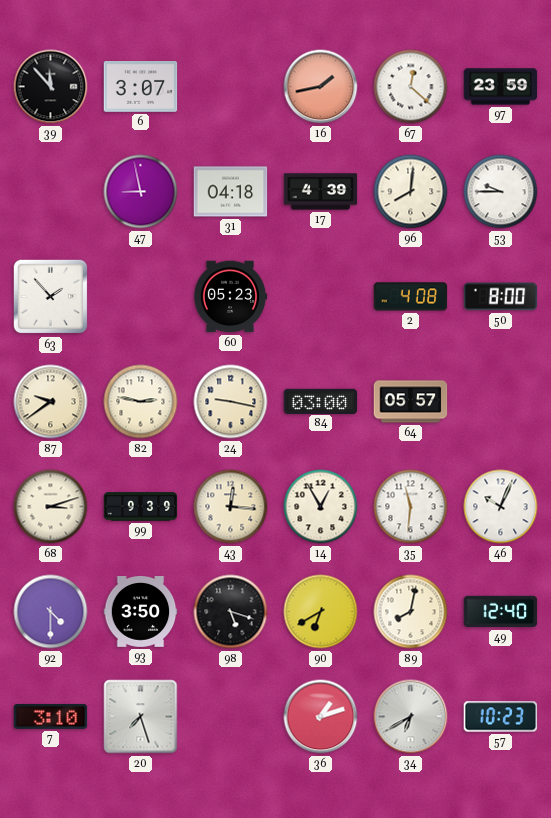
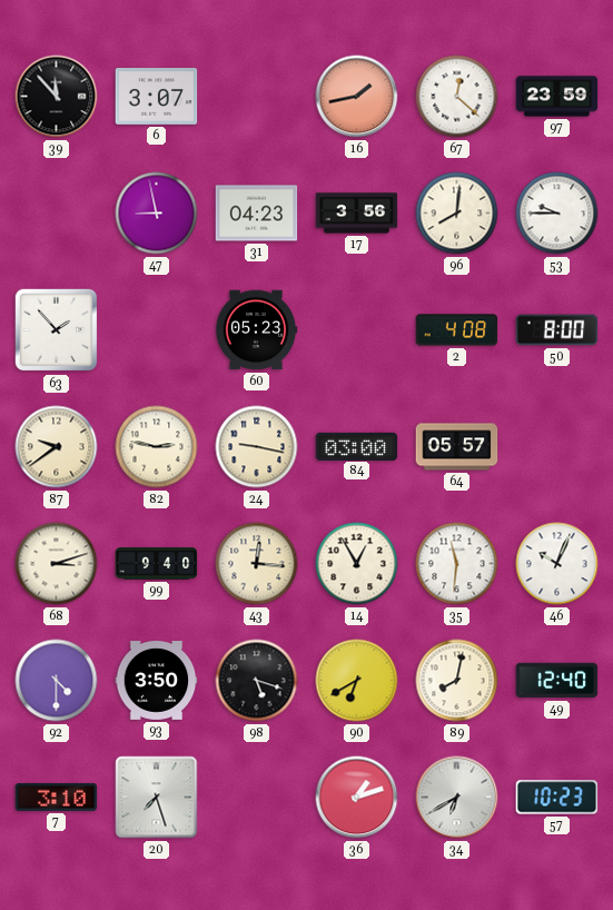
31: 04:18 -> 04:23 (257, 214)
17: 4:39 -> 3:56 (357, 214)
99: 9:39 -> 9:40 (157, 564)
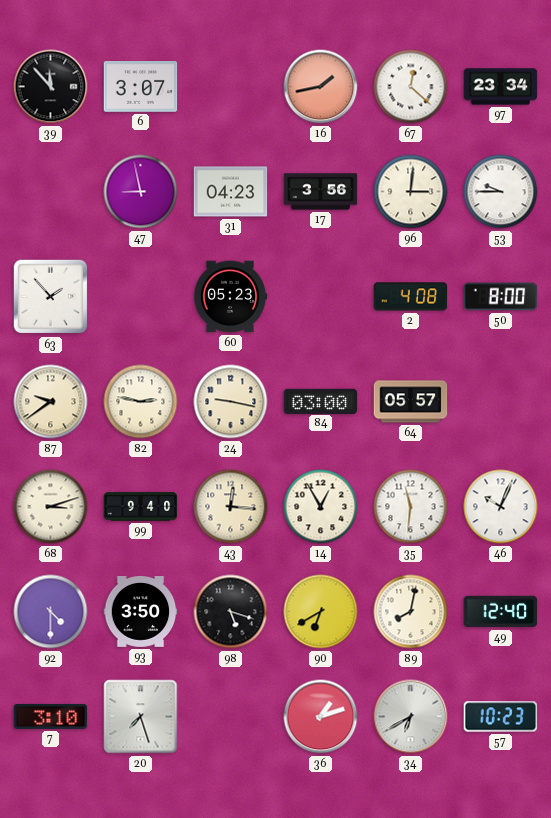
97: 23:59 -> 23:34 (501, 87)
96: 8:01 -> 3:01 (411, 192)
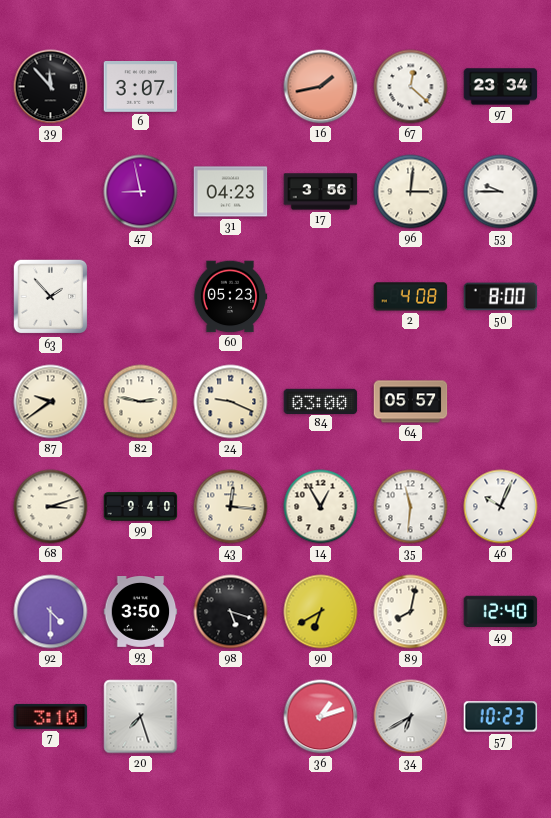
24: 9:17 -> 9:19 (231, 402)
